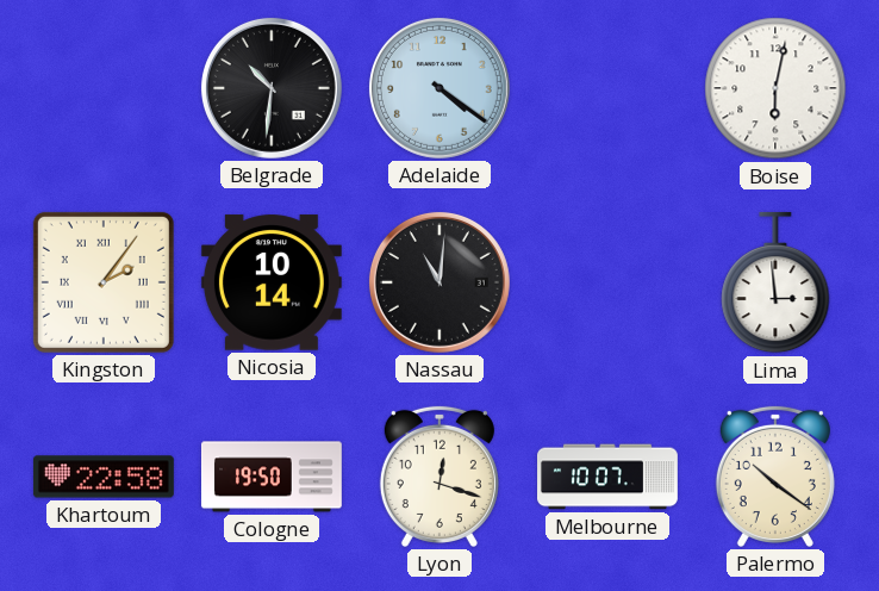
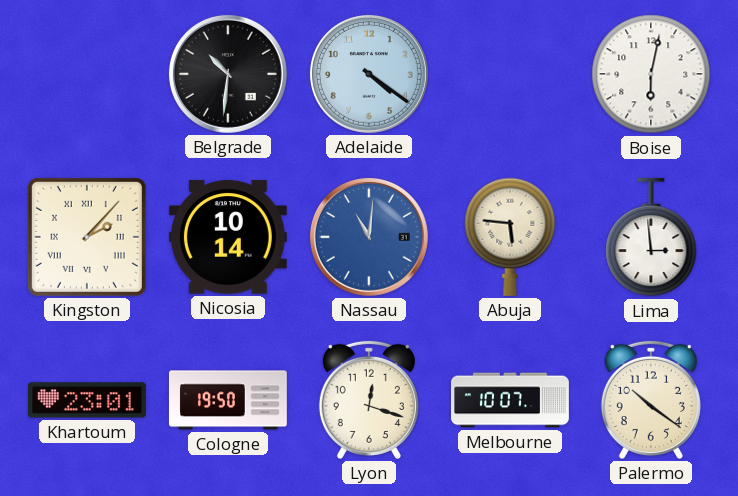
Kingston: 2:06 -> 2:07 (87, 237)
Nassau dial: black -> blue (369, 237)
Abuja: none -> 5:46 (510, 237)
Khartoum: 22:58 -> 23:01 (87, 400)
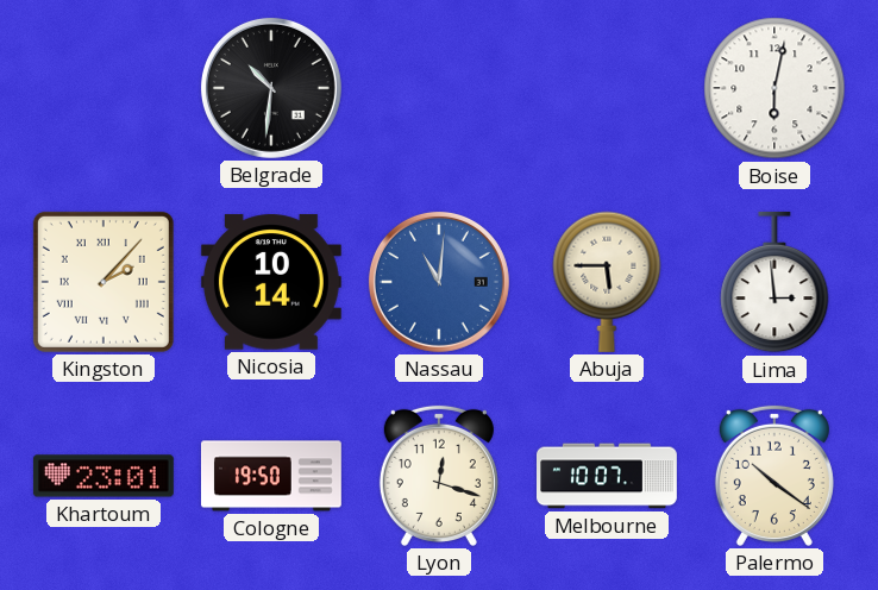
Adelaide: 4:21 -> none (369, 74)
Abuja: 5:46 -> 5:45 (607, 282)
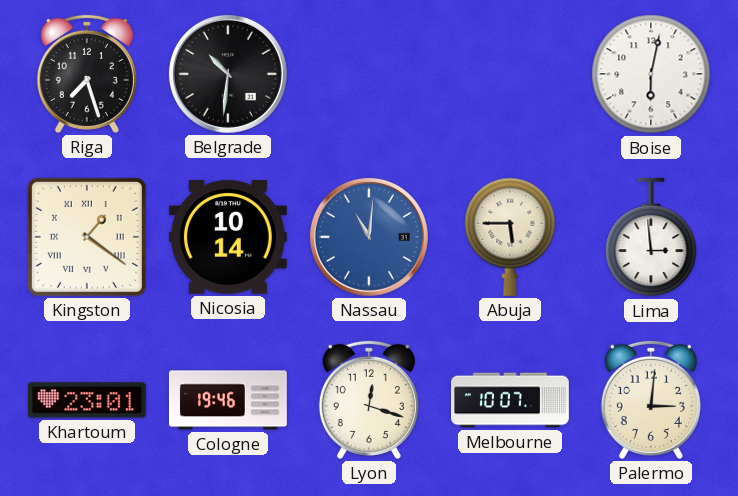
Riga: none -> 7:27 (87, 74)
Kingston: 2:07 -> 1:21 (87, 237)
Cologne: 19:50 -> 19:46 (228, 400)
Palermo: 10:21 -> 3:01 (651, 400)
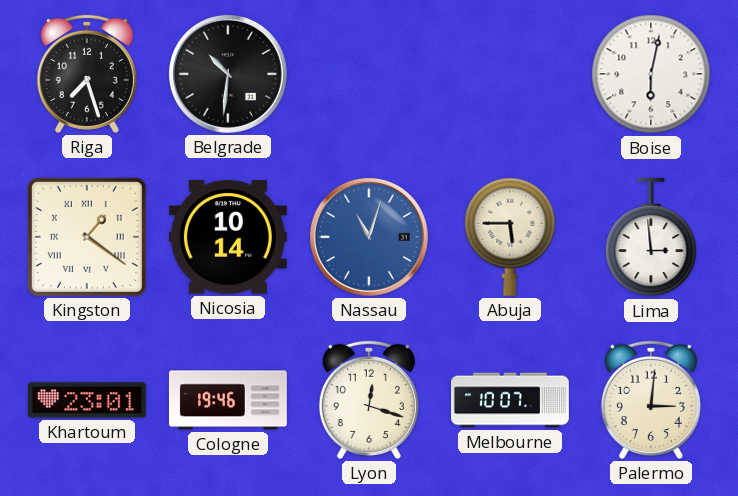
Nassau: 11:01 -> 11:03 (369, 237)
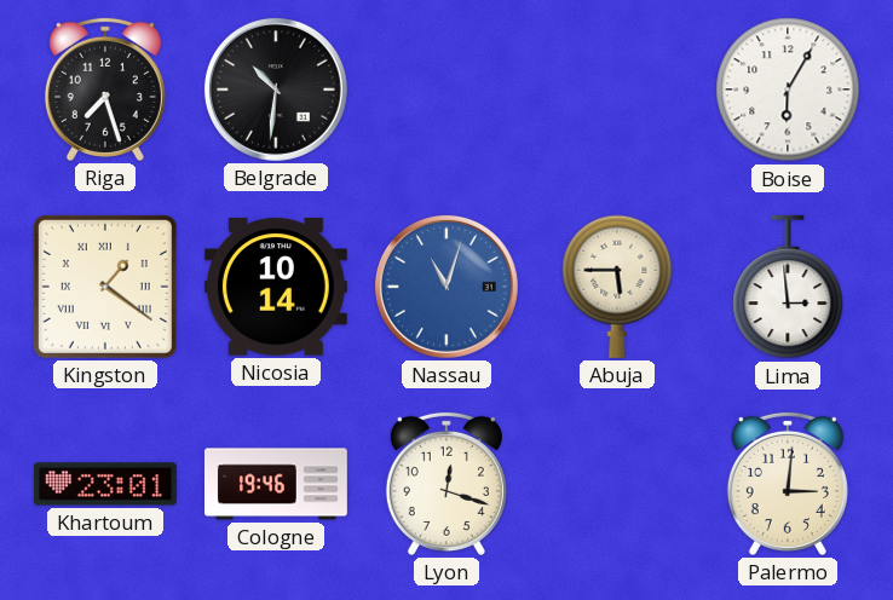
Boise: 6:02 -> 6:05 (788, 90)
Melbourne: 10:07 -> none (511, 400)
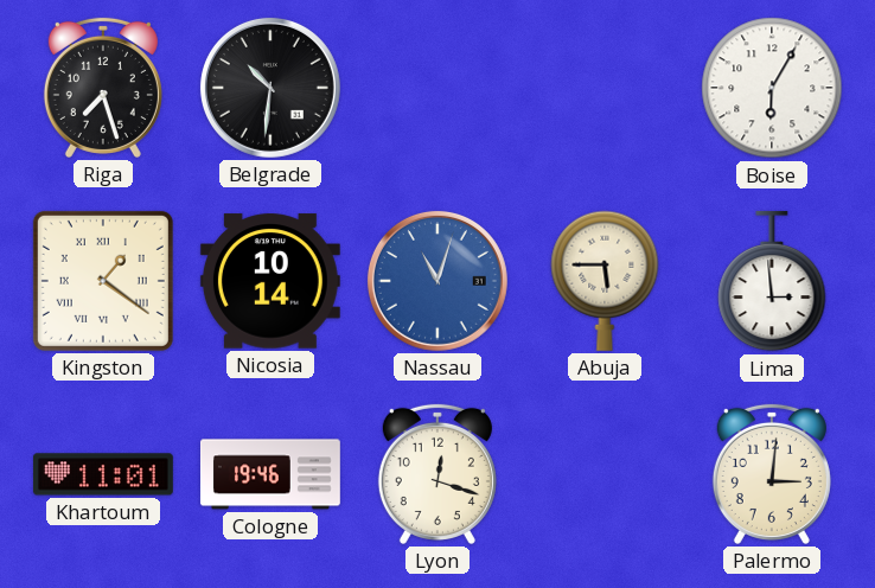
Khartoum: 23:01 -> 11:01 (103, 474)
